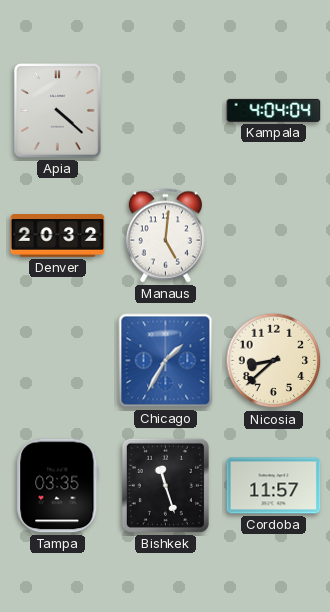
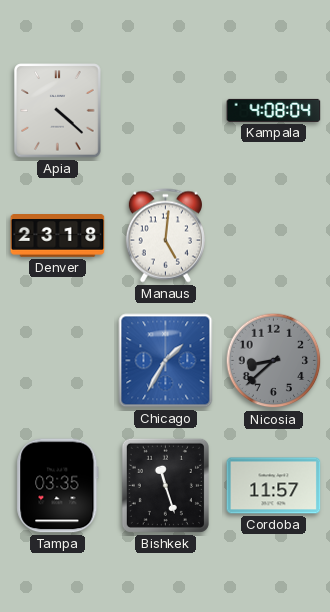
Kampala: 4:04 -> 4:08 (274, 110)
Denver: 20:32 -> 23:18 (58, 236)
Nicosia dial: cream -> grey (274, 361)
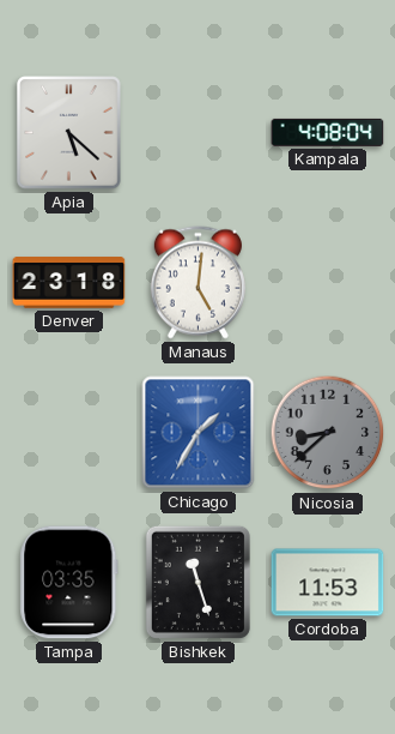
Apia: 4:22 -> 5:22 (69, 133)
Cordoba: 11:57 -> 11:53 (328, 583)
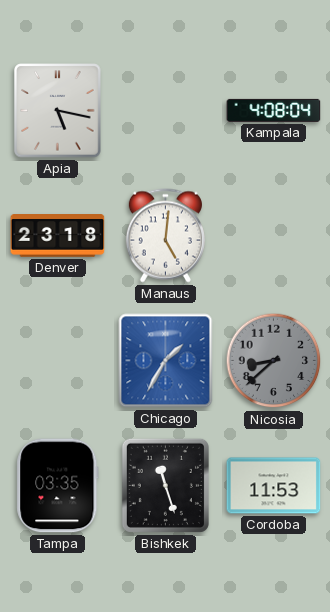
Apia: 5:22 -> 5:17 (58, 111)
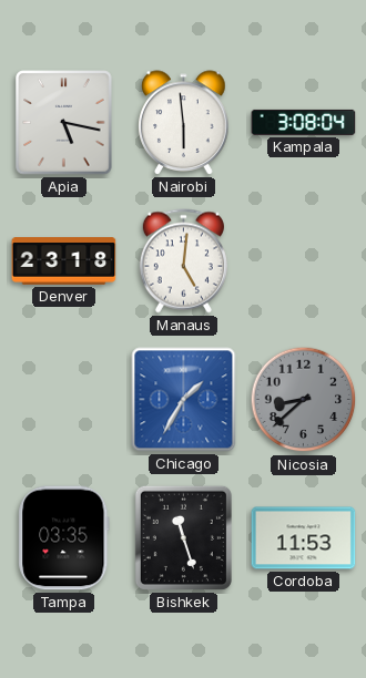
Nairobi: none -> 5:59 (184, 123)
Kampala: 4:08 -> 3:08 (304, 122)
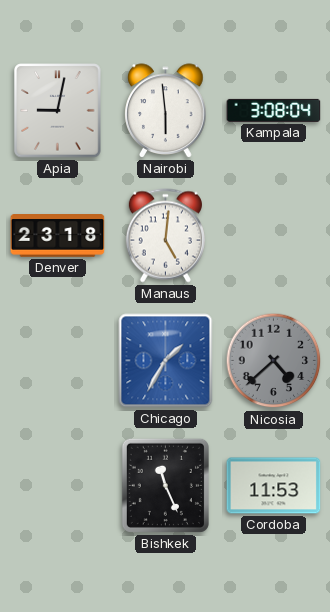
Apia: 5:17 -> 9:02 (58, 111)
Nicosia: 8:38 -> 4:38 (274, 361)
Tampa: 03:35 -> none (64, 538)
Bishkek: 11:27 -> 11:26 (165, 485)
